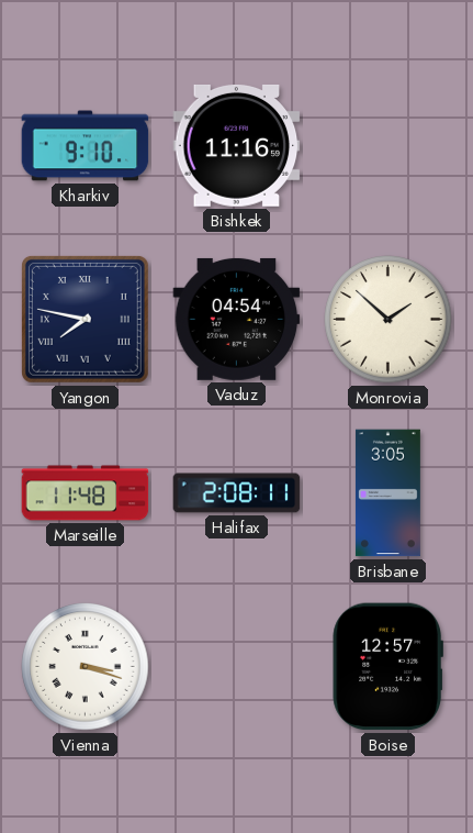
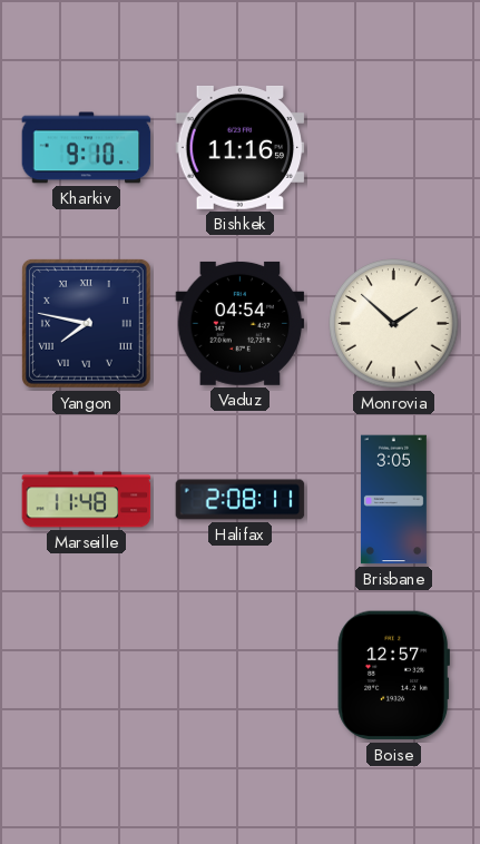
Vienna: 3:18 -> none (86, 667)
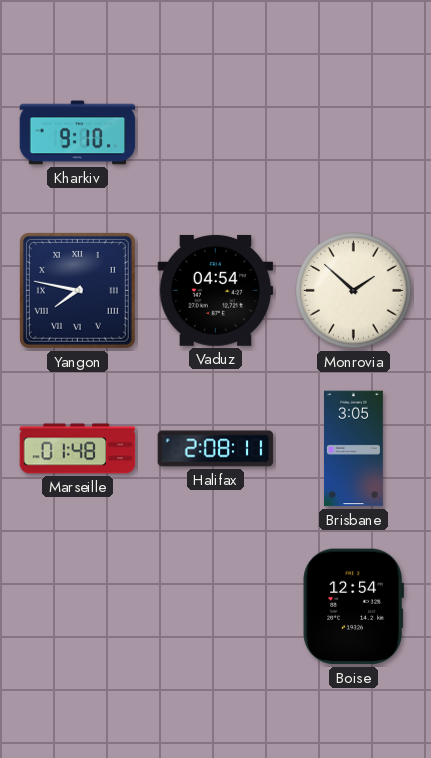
Bishkek: 11:16 -> none (241, 147)
Marseille: 11:48 -> 01:48 (78, 449)
Boise: 12:57 -> 12:54 (353, 607)
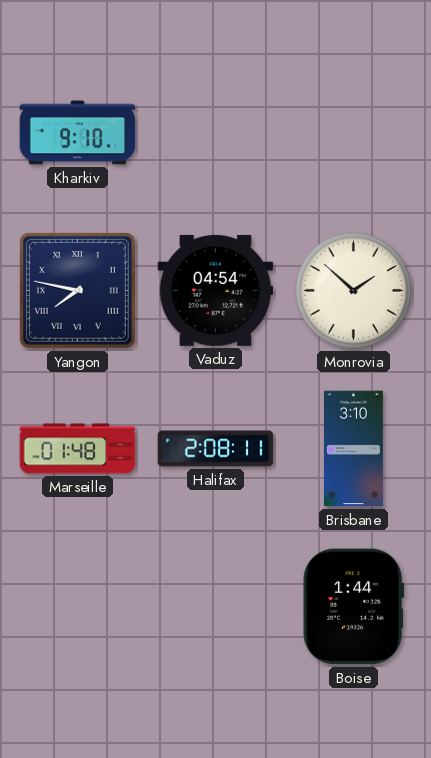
Brisbane: 3:05 -> 3:10 (353, 449)
Boise: 12:54 -> 1:44 (353, 607)
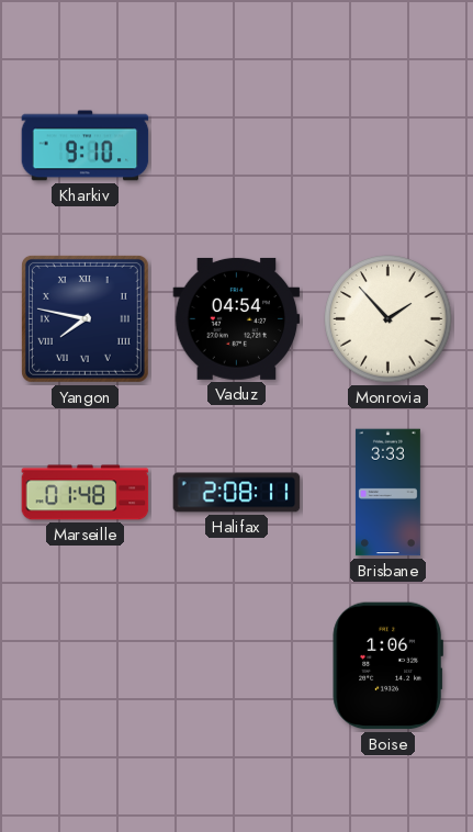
Monrovia: 1:52 -> 1:53 (388, 319)
Brisbane: 3:10 -> 3:33 (387, 493)
Boise: 1:44 -> 1:06 (387, 666)
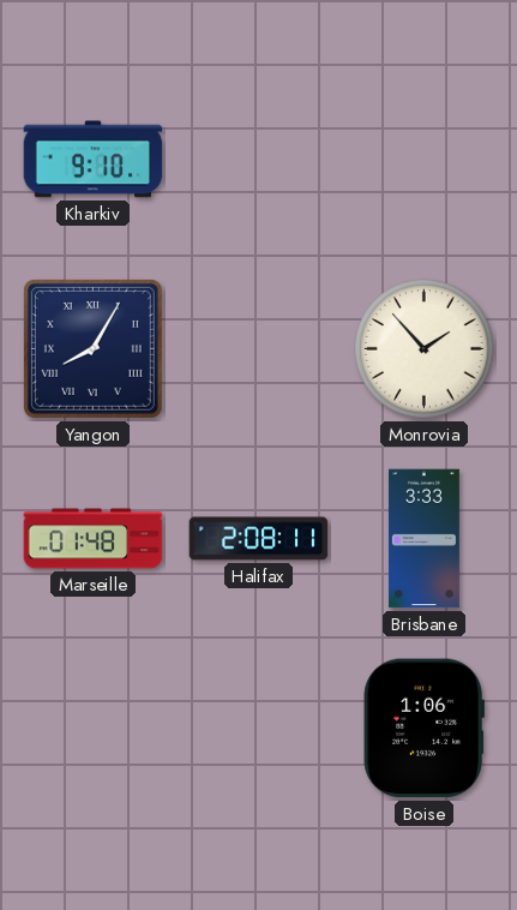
Yangon: 7:47 -> 8:05 (92, 348)
Vaduz: 04:54 -> none (237, 318)
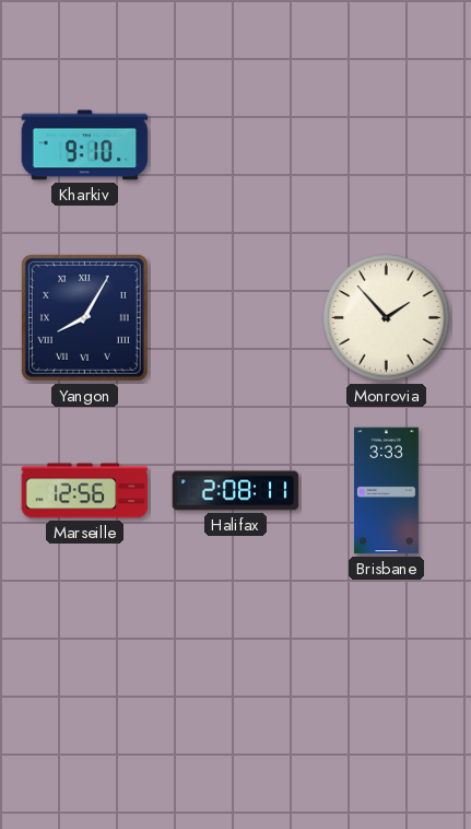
Marseille: 01:48 -> 12:56 (85, 491)
Boise: 1:06 -> none (423, 729)
